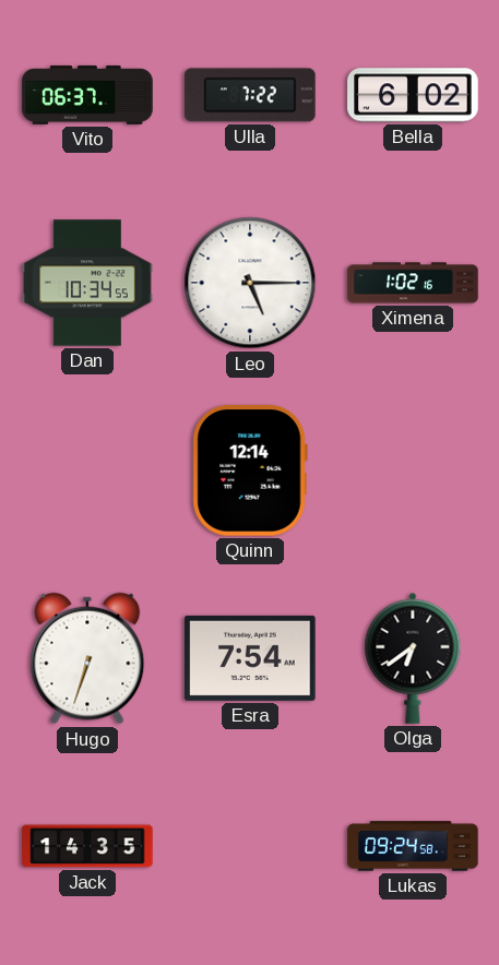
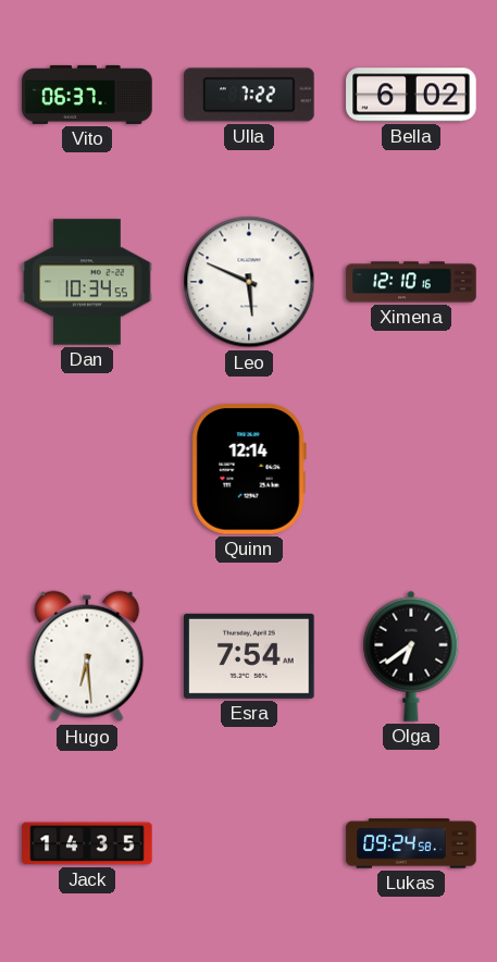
Leo: 5:15 -> 5:49 (249, 282)
Ximena: 1:02 -> 12:10 (411, 282)
Hugo: 6:33 -> 6:29 (87, 656)
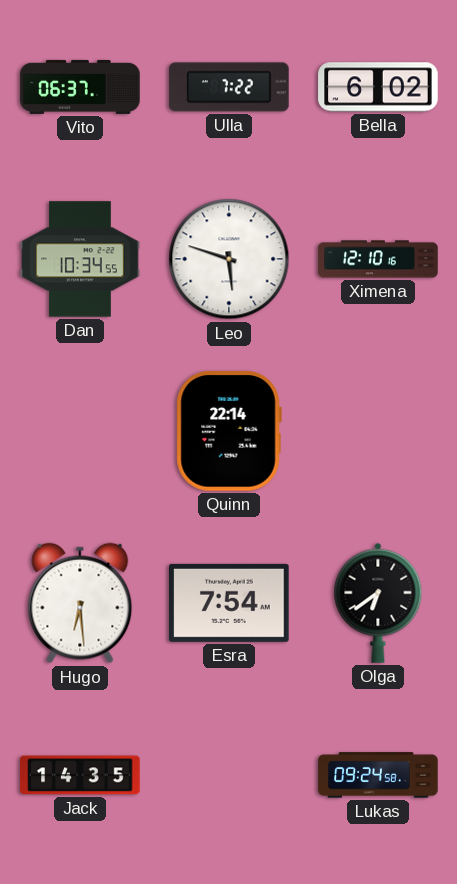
Leo: 5:49 -> 5:48 (229, 259)
Quinn: 12:14 -> 22:14 (229, 432)
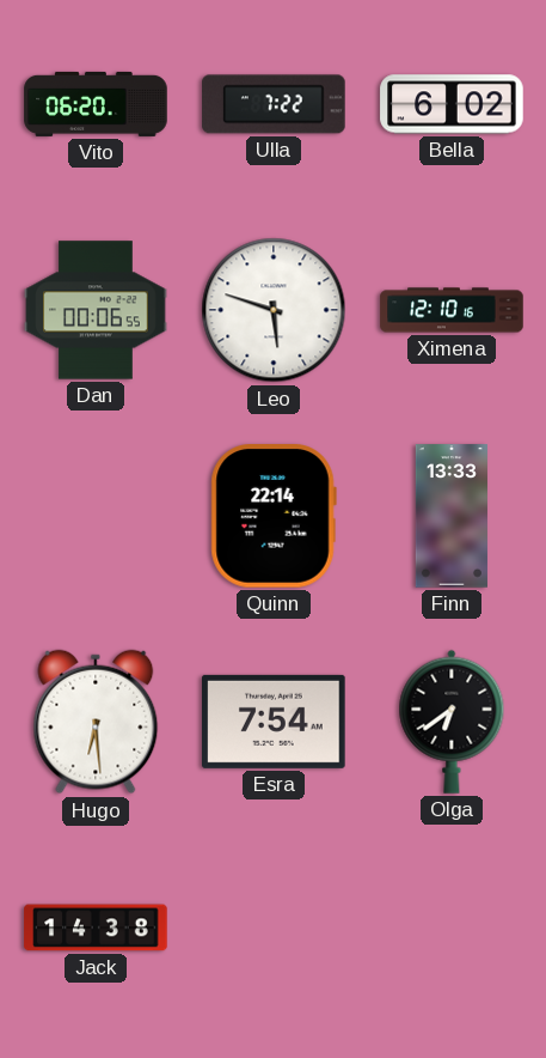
Vito: 06:37 -> 06:20 (96, 104)
Dan: 10:34 -> 00:06 (96, 310)
Finn: none -> 13:33 (452, 516)
Jack: 14:35 -> 14:38 (96, 928)
Lukas: 09:24 -> none (378, 775)
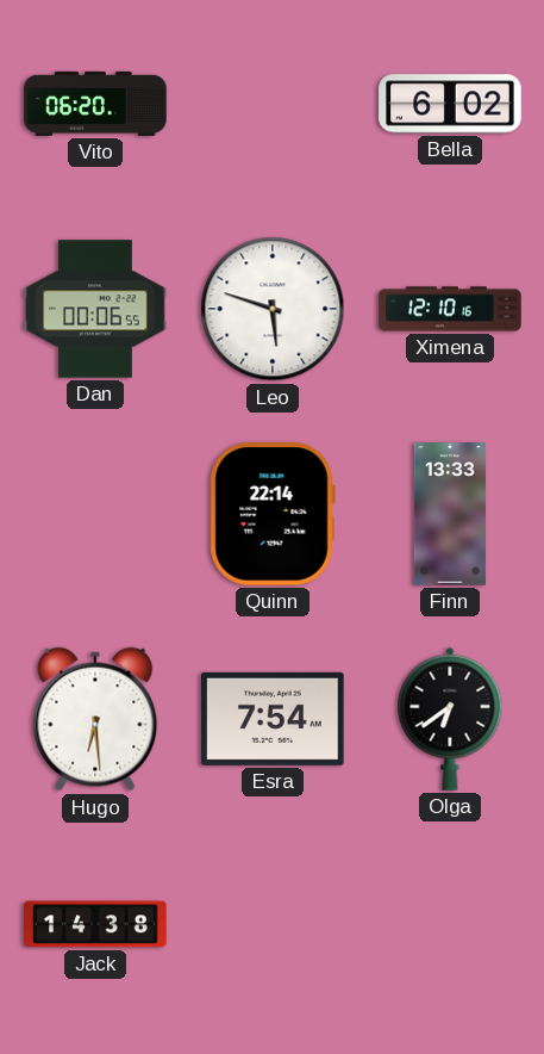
Ulla: 7:22 -> none (274, 104)
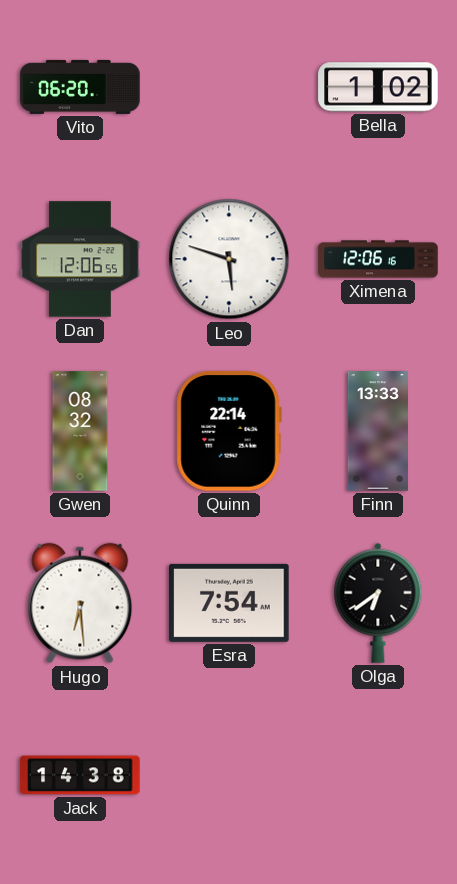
Bella: 6:02 -> 1:02 (378, 87)
Dan: 00:06 -> 12:06 (80, 259)
Ximena: 12:10 -> 12:06 (378, 259)
Gwen: none -> 08:32 (80, 431)
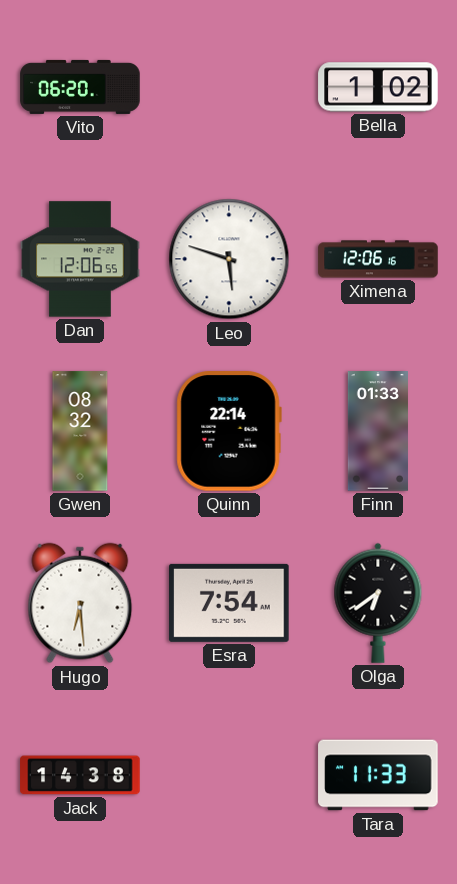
Finn: 13:33 -> 01:33 (378, 431)
Tara: none -> 11:33 (378, 775)
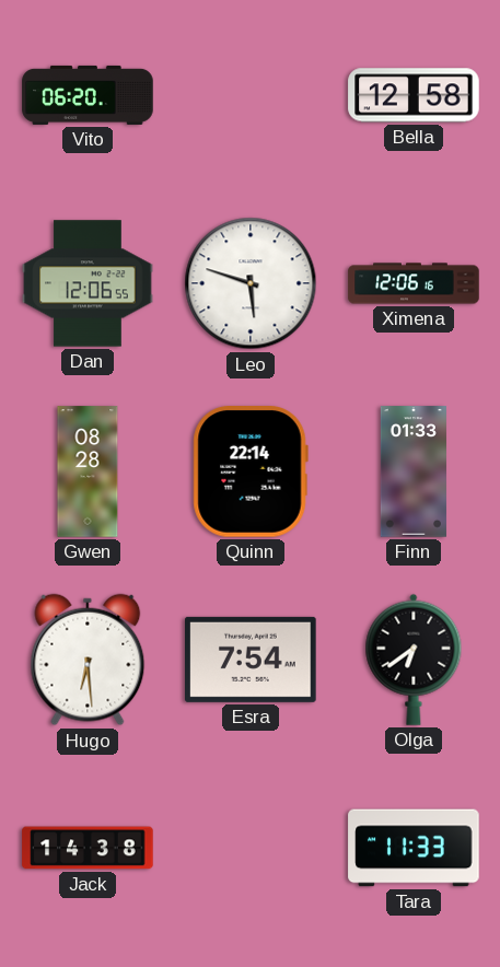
Bella: 1:02 -> 12:58 (414, 95)
Gwen: 08:32 -> 08:28 (88, 471)
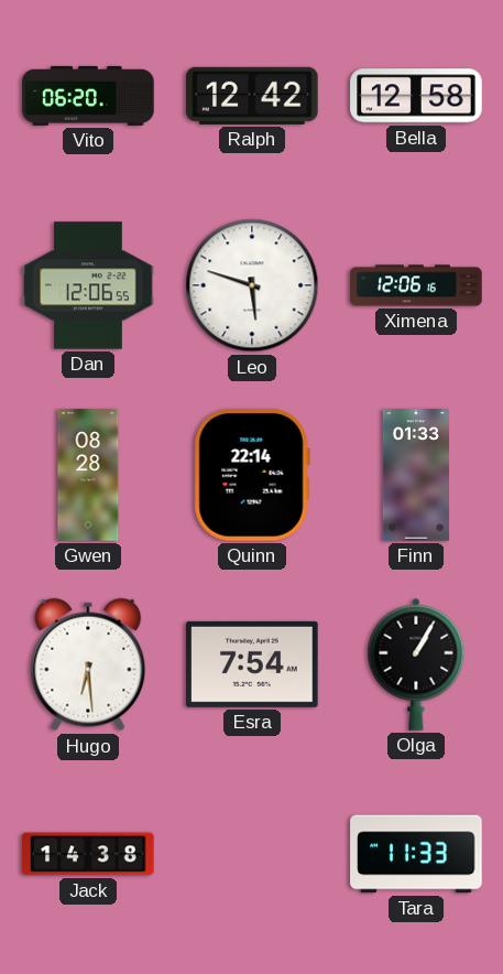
Ralph: none -> 12:42 (252, 96)
Olga: 6:39 -> 1:05 (416, 664)
